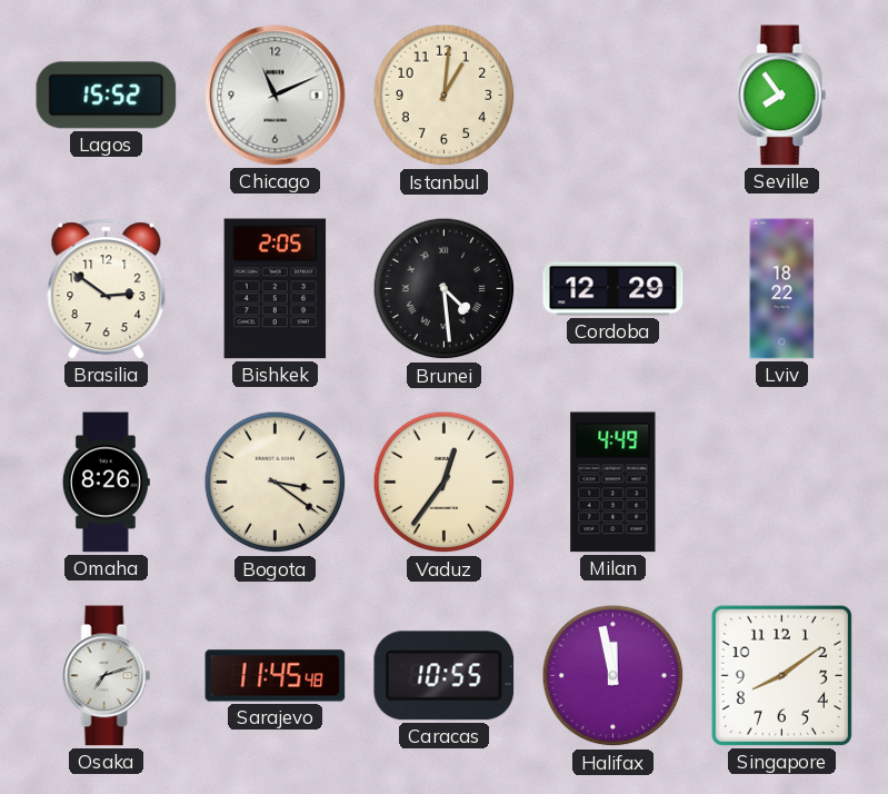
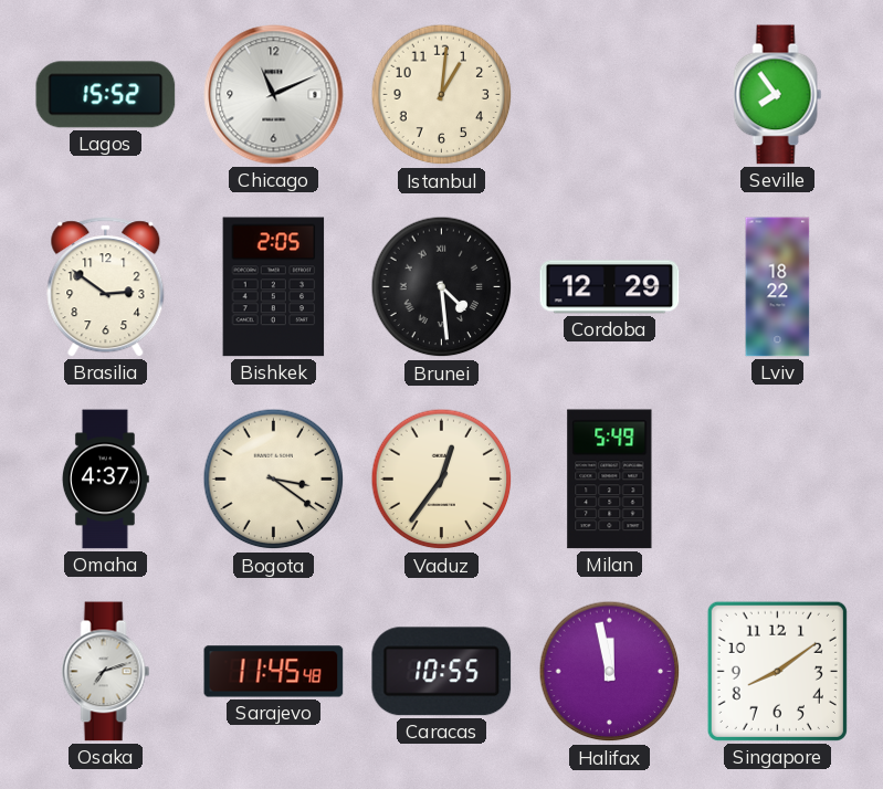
Omaha: 8:26 -> 4:37 (105, 480)
Milan: 4:49 -> 5:49 (610, 480)
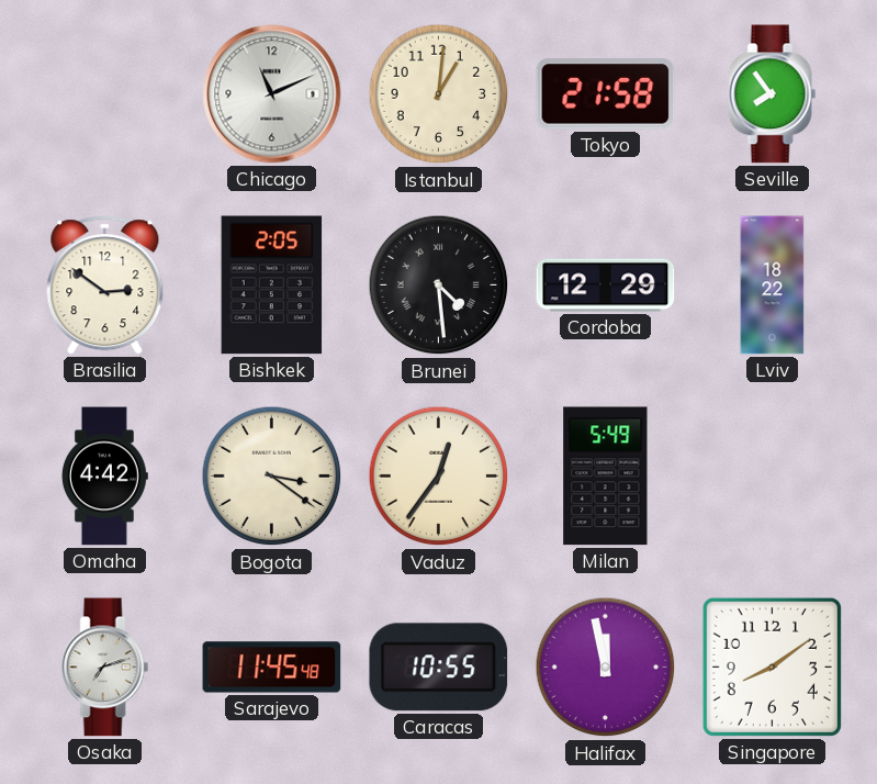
Lagos: 15:52 -> none (106, 95)
Tokyo: none -> 21:58 (606, 94)
Omaha: 4:37 -> 4:42 (104, 477)
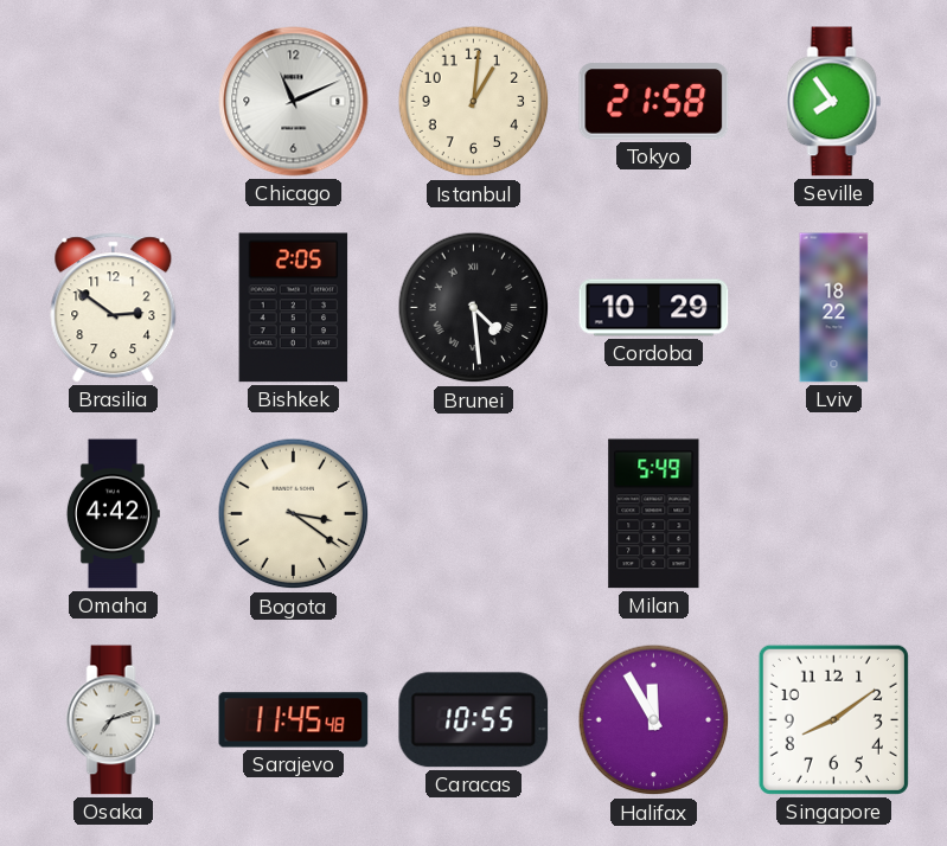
Cordoba: 12:29 -> 10:29 (654, 308)
Vaduz: 12:36 -> none (439, 477)
Halifax: 11:58 -> 11:55 (654, 720)
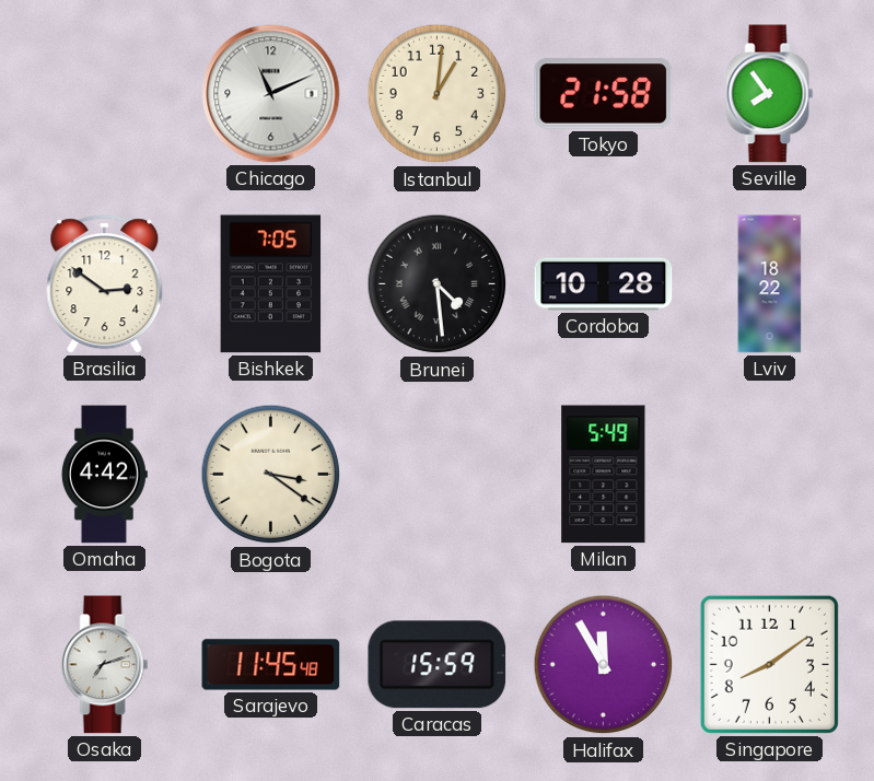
Bishkek: 2:05 -> 7:05 (271, 284)
Cordoba: 10:29 -> 10:28 (604, 284)
Caracas: 10:55 -> 15:59 (438, 665)
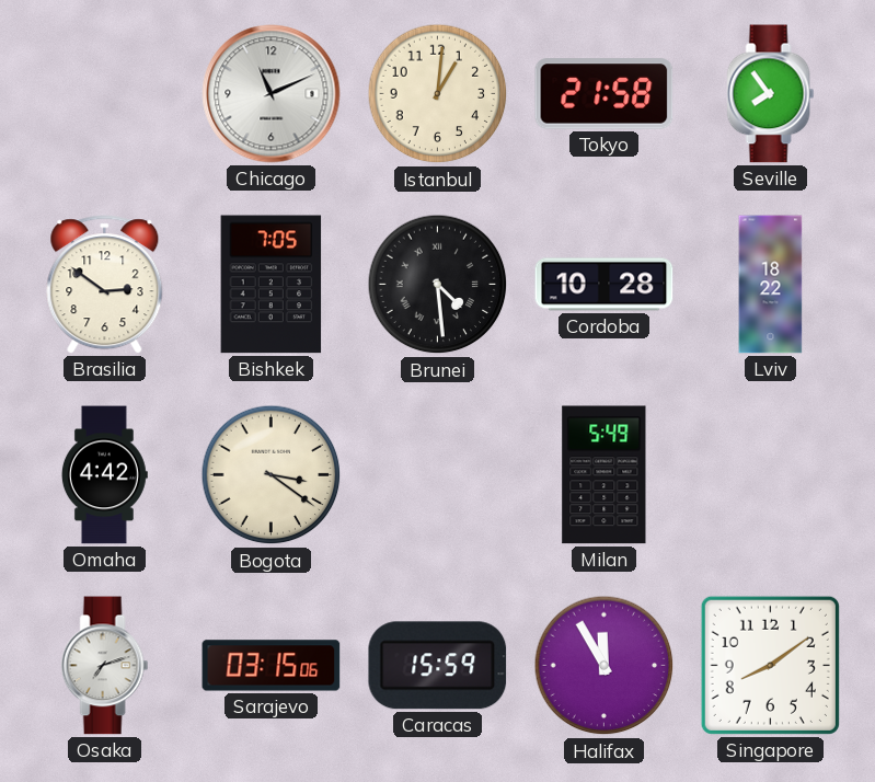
Sarajevo: 11:45 -> 03:15 (272, 666)
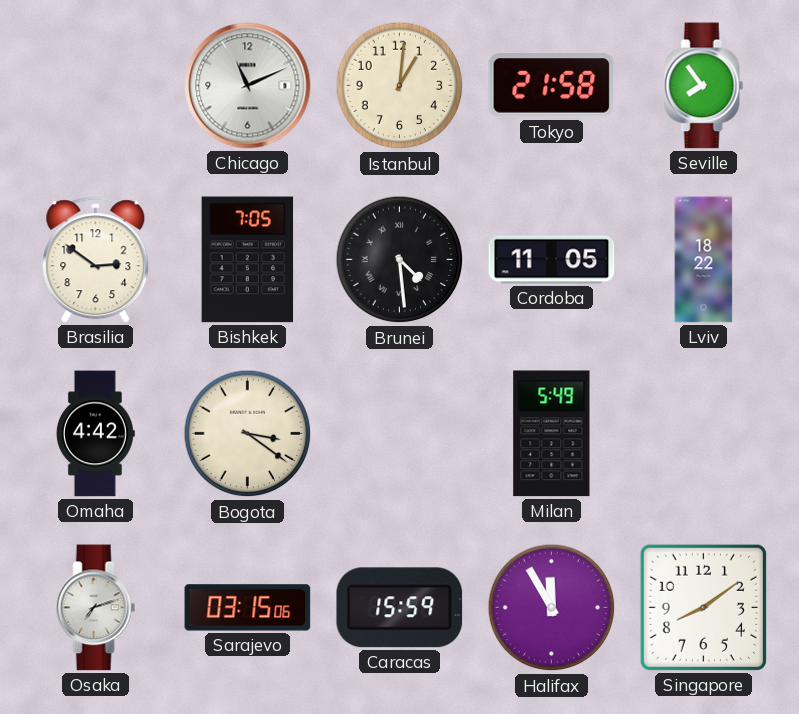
Cordoba: 10:28 -> 11:05 (552, 260)
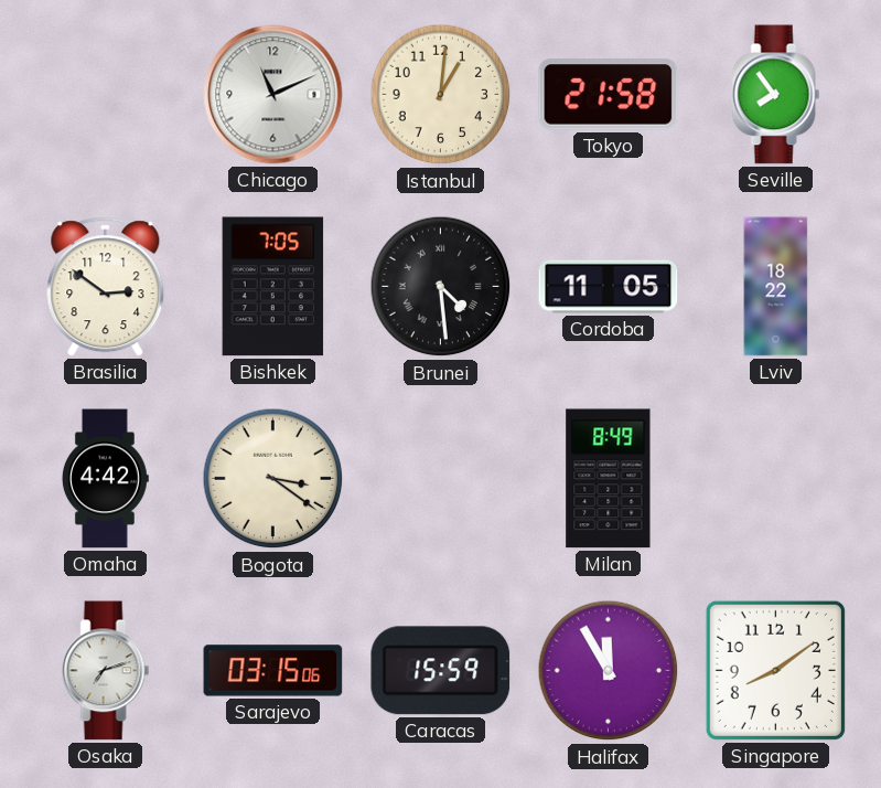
Milan: 5:49 -> 8:49 (609, 479)
